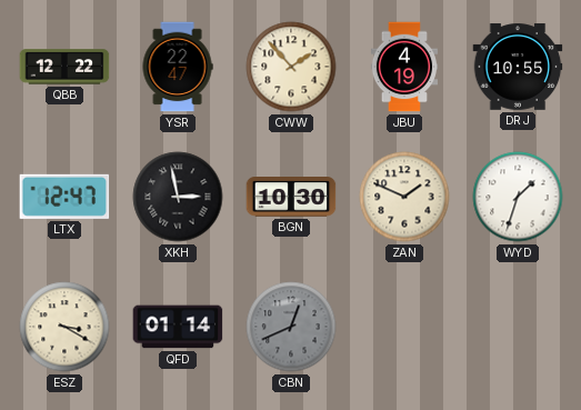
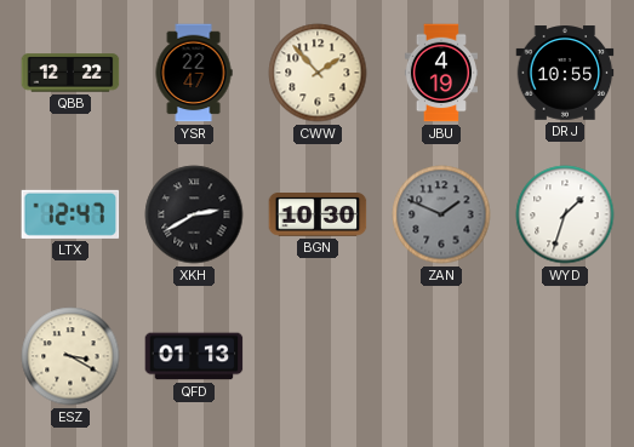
XKH: 2:58 -> 2:40 (194, 214)
ZAN dial: cream -> grey (441, 214)
QFD: 01:14 -> 01:13 (194, 356)
CBN: 12:41 -> none (291, 327)
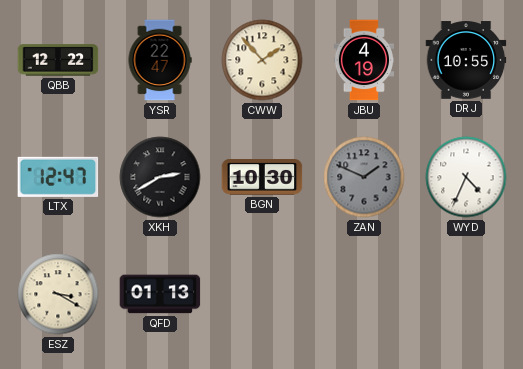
WYD: 1:33 -> 4:34 (466, 177)
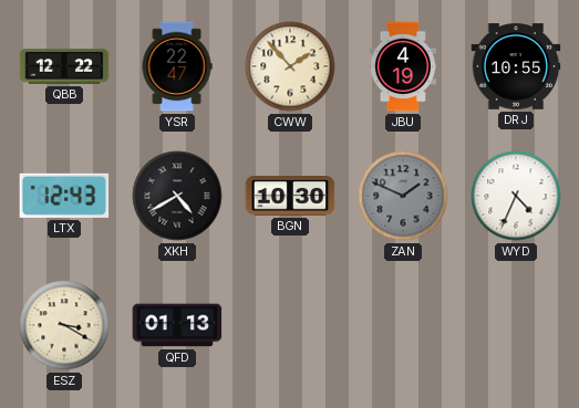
LTX: 12:47 -> 12:43 (64, 196)
XKH: 2:40 -> 4:40 (177, 196)
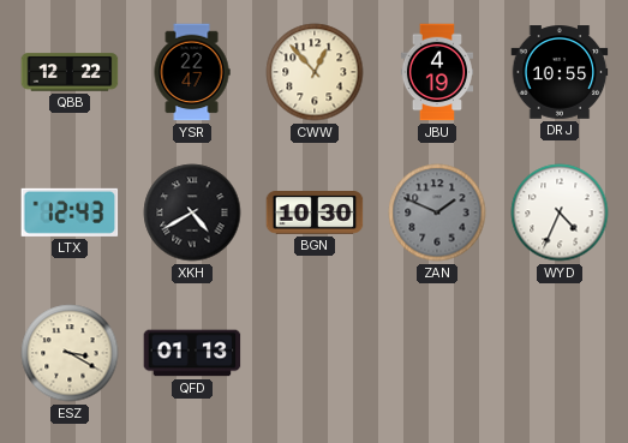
CWW: 1:53 -> 12:53 (315, 72)
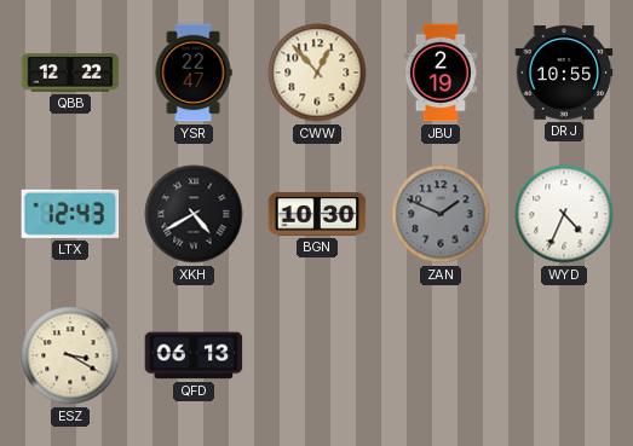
JBU: 4:19 -> 2:19 (439, 73)
QFD: 01:13 -> 06:13 (194, 355)
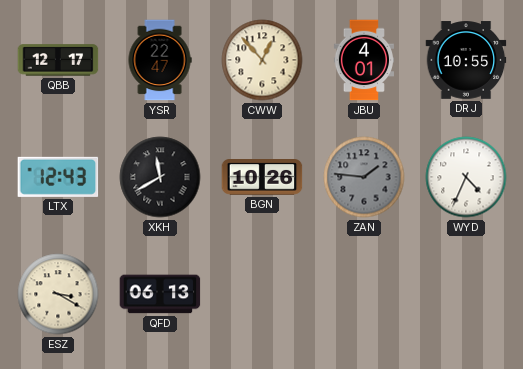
QBB: 12:22 -> 12:17 (58, 60)
JBU: 2:19 -> 4:01 (363, 60)
XKH: 4:40 -> 11:40 (160, 177)
BGN: 10:30 -> 10:26 (262, 178)
ZAN: 1:49 -> 1:46 (364, 177)
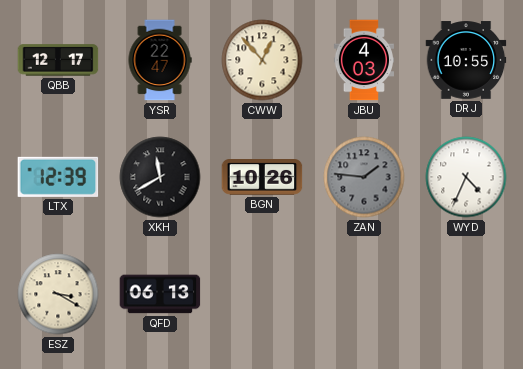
JBU: 4:01 -> 4:03 (363, 60)
LTX: 12:43 -> 12:39 (58, 177)
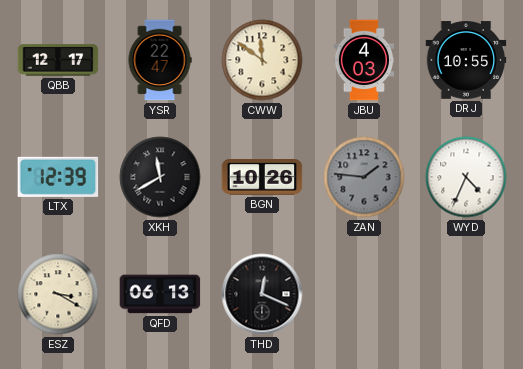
CWW: 12:53 -> 11:51 (262, 60)
THD: none -> 12:19 (262, 294)
